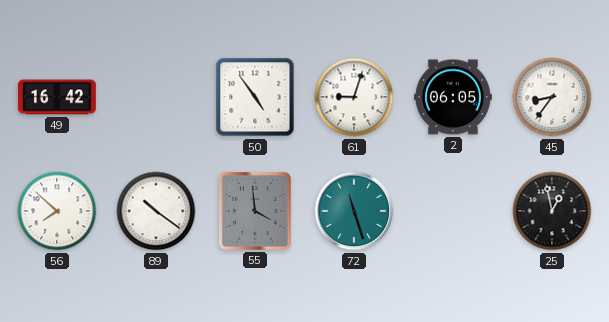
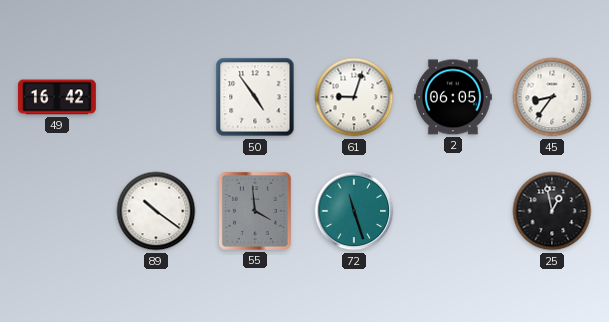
56: 7:52 -> none (57, 211)
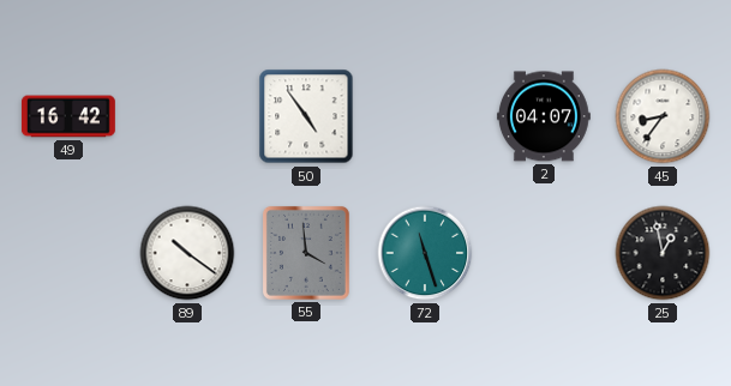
61: 9:03 -> none (354, 97)
2: 06:05 -> 04:07 (544, 116)
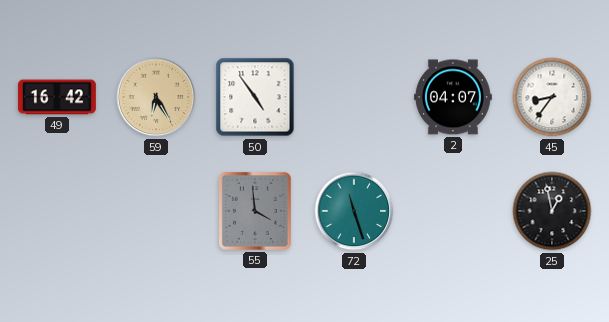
59: none -> 6:25 (156, 97)
89: 10:21 -> none (187, 253)
